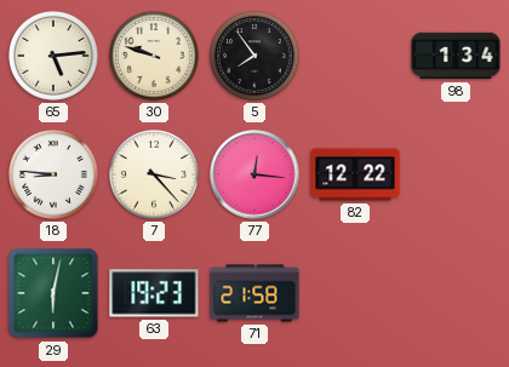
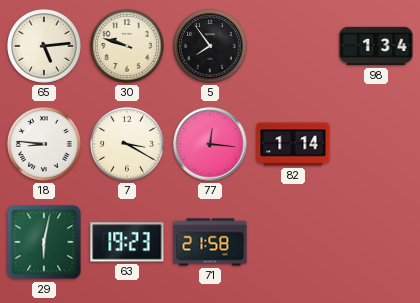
7: 3:23 -> 3:20 (128, 145)
82: 12:22 -> 1:14 (293, 144)
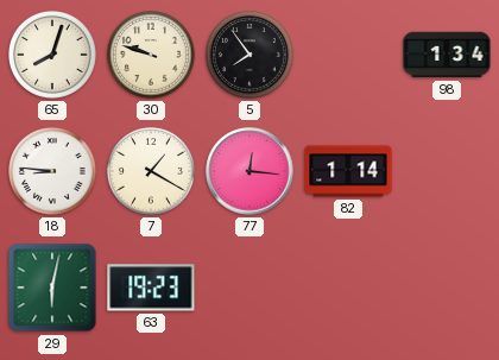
65: 5:14 -> 8:03 (53, 56)
7: 3:20 -> 1:20 (152, 172)
71: 21:58 -> none (210, 242)
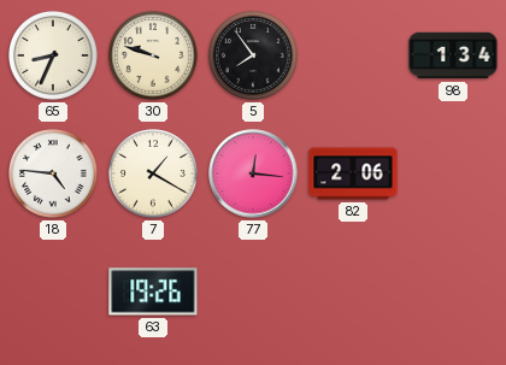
65: 8:03 -> 8:34 (54, 57)
18: 8:46 -> 4:46 (54, 175)
82: 1:14 -> 2:06 (353, 173)
29: 6:02 -> none (52, 288)
63: 19:23 -> 19:26 (153, 292)
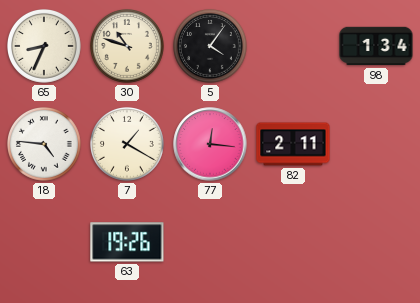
30: 9:48 -> 10:48 (128, 47)
5: 7:54 -> 4:06 (211, 47)
82: 2:06 -> 2:11 (293, 144)
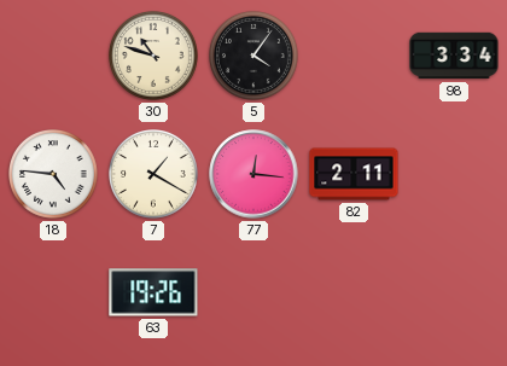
65: 8:34 -> none (45, 47)
98: 1:34 -> 3:34 (454, 56)
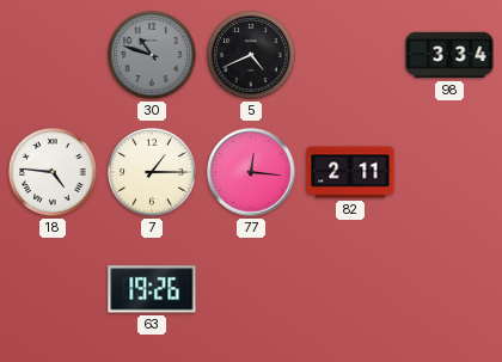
30 dial: cream -> grey (153, 56)
5: 4:06 -> 4:41 (252, 56)
7: 1:20 -> 1:15 (153, 173)
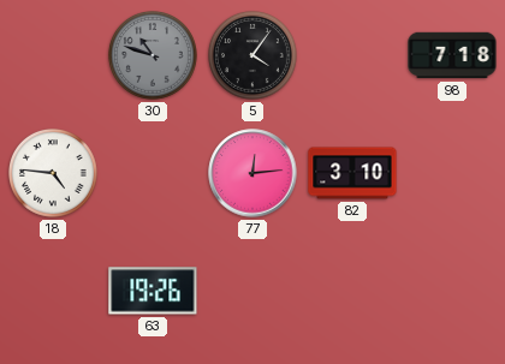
5: 4:41 -> 4:06 (254, 56)
98: 3:34 -> 7:18 (452, 55)
7: 1:15 -> none (153, 173)
77: 12:16 -> 12:14 (252, 173)
82: 2:11 -> 3:10 (352, 173)
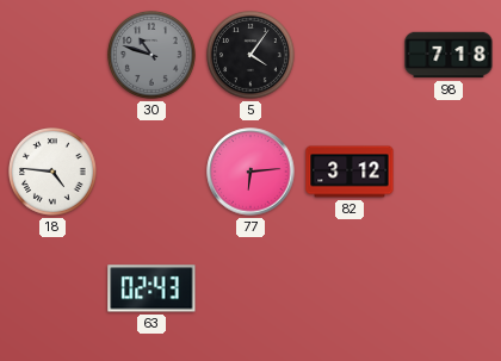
77: 12:14 -> 6:14 (250, 172)
82: 3:10 -> 3:12 (350, 172)
63: 19:26 -> 02:43 (151, 288)
